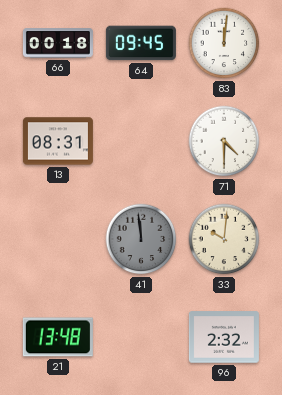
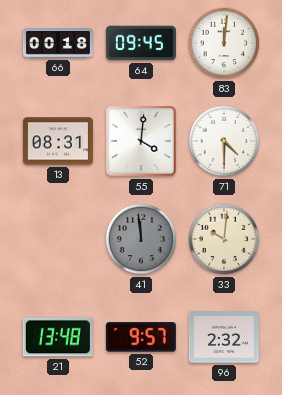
55: none -> 4:01 (141, 141)
52: none -> 9:57 (141, 337)
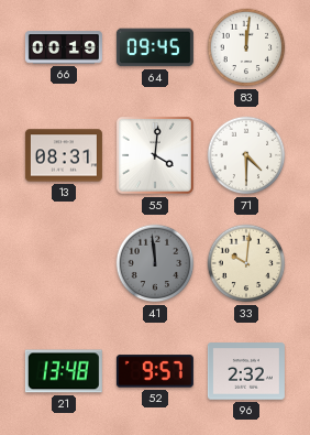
66: 00:18 -> 00:19 (64, 47)
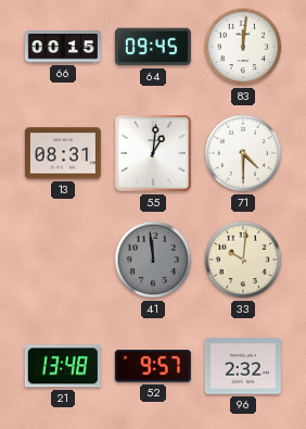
66: 00:19 -> 00:15 (63, 47)
55: 4:01 -> 1:01 (153, 153)
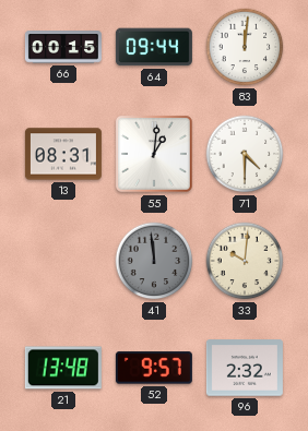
64: 09:45 -> 09:44 (154, 47)
